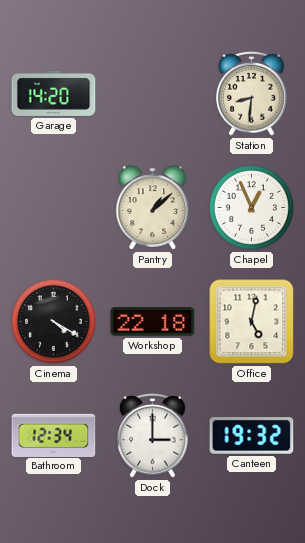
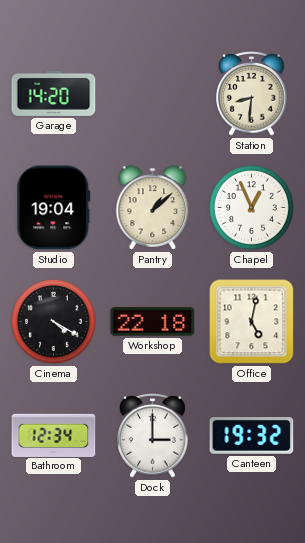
Studio: none -> 19:04 (54, 208)
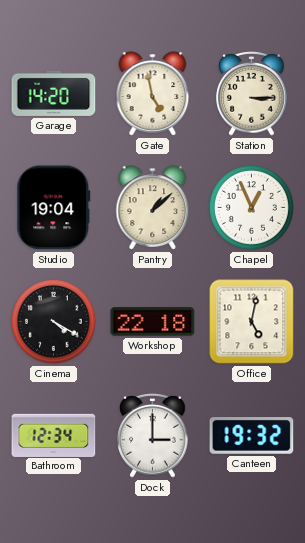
Gate: none -> 4:58 (153, 94)
Station: 8:31 -> 3:15 (252, 94)
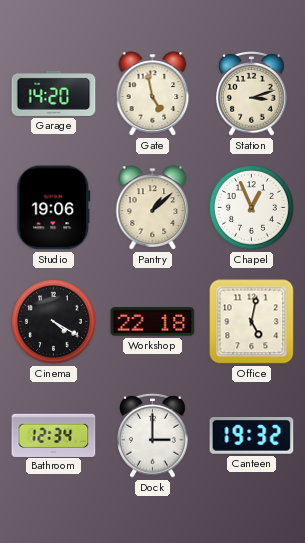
Station: 3:15 -> 3:12 (252, 94)
Studio: 19:04 -> 19:06 (54, 208)
